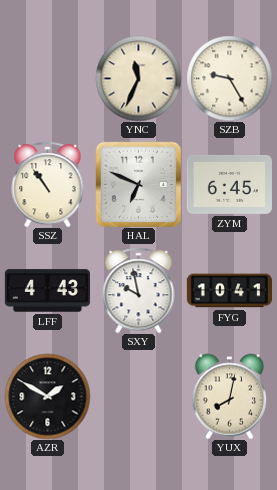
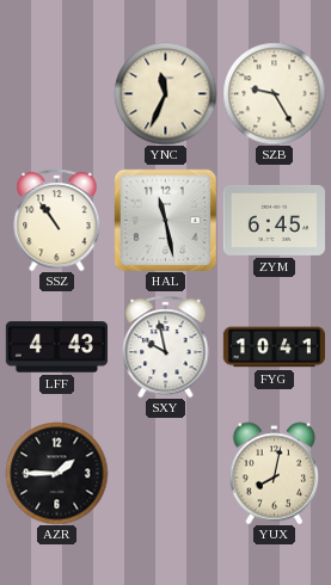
HAL: 6:49 -> 11:28 (165, 220)
AZR: 1:50 -> 1:45 (56, 473)
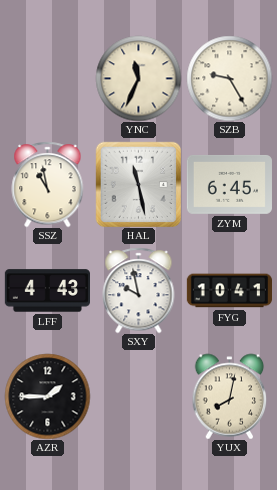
SSZ: 10:54 -> 10:58 (48, 184)
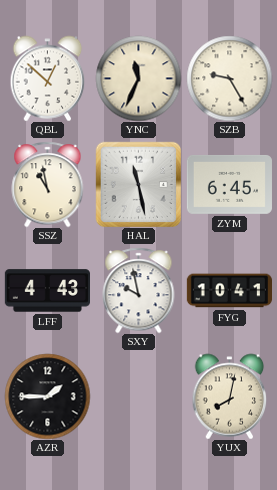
QBL: none -> 12:52 (48, 78)
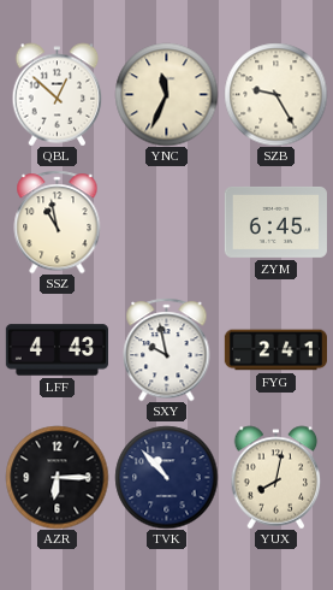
HAL: 11:28 -> none (138, 184)
FYG: 10:41 -> 2:41 (275, 350)
AZR: 1:45 -> 6:15 (57, 477)
TVK: none -> 10:53 (166, 477)
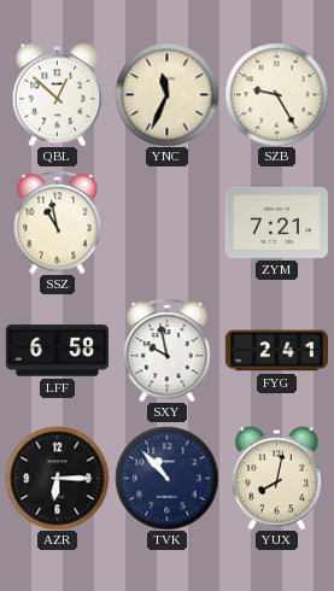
ZYM: 6:45 -> 7:21 (276, 222)
LFF: 4:43 -> 6:58 (57, 351)
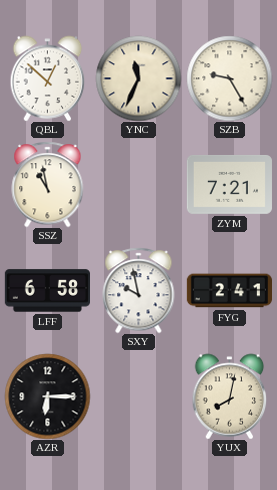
TVK: 10:53 -> none (166, 478)
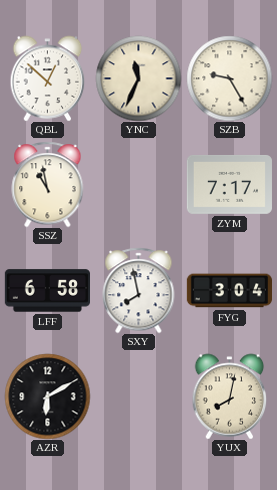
ZYM: 7:21 -> 7:17 (229, 184)
SXY: 9:58 -> 7:58 (139, 290)
FYG: 2:41 -> 3:04 (229, 291)
AZR: 6:15 -> 6:10 (47, 396)
